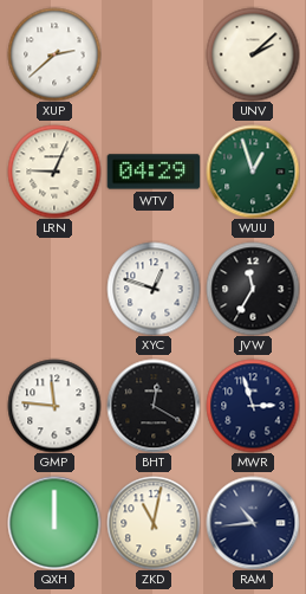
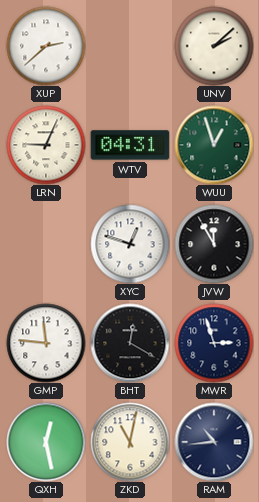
WTV: 04:29 -> 04:31 (130, 145)
JVW: 11:35 -> 11:55 (214, 244)
QXH: 12:00 -> 12:28 (46, 442)
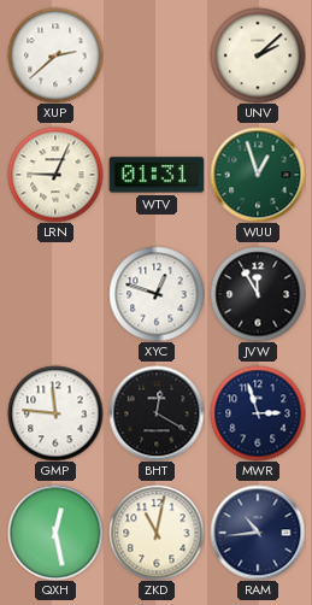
WTV: 04:31 -> 01:31 (157, 175)
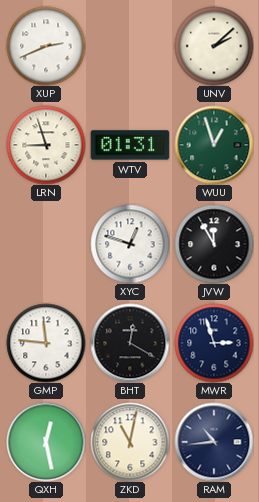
XUP: 2:38 -> 2:41 (46, 46)
LRN: 9:04 -> 8:57 (46, 145)
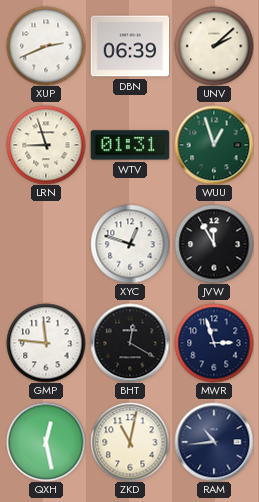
DBN: none -> 06:39 (130, 46)
